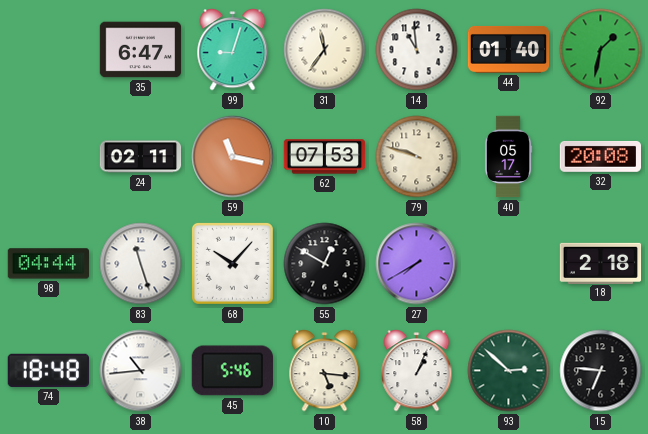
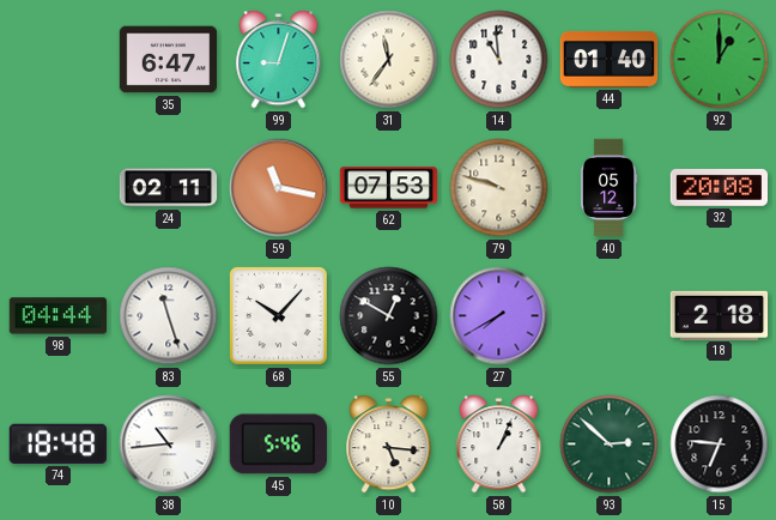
92: 1:32 -> 1:00 (720, 60)
40: 05:17 -> 05:12 (608, 188)
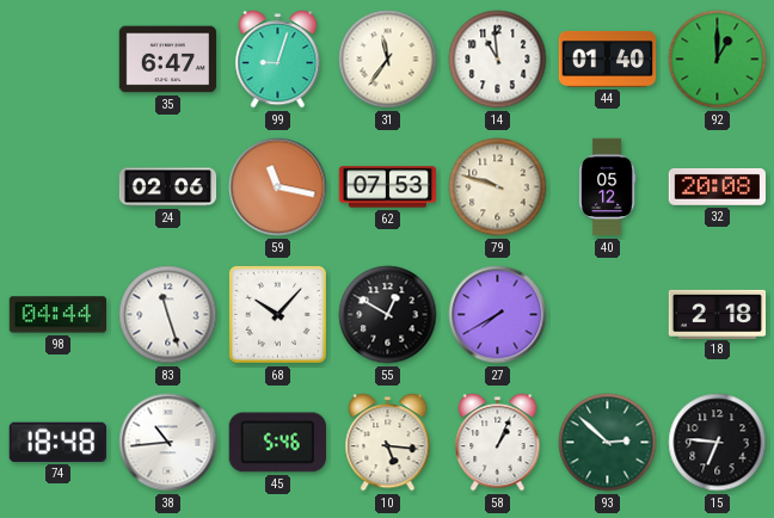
24: 02:11 -> 02:06 (168, 187)
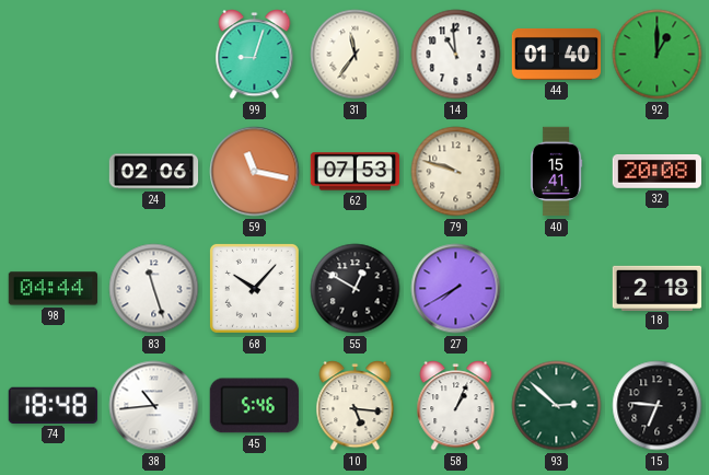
35: 6:47 -> none (168, 60)
40: 05:12 -> 15:41 (556, 172)
